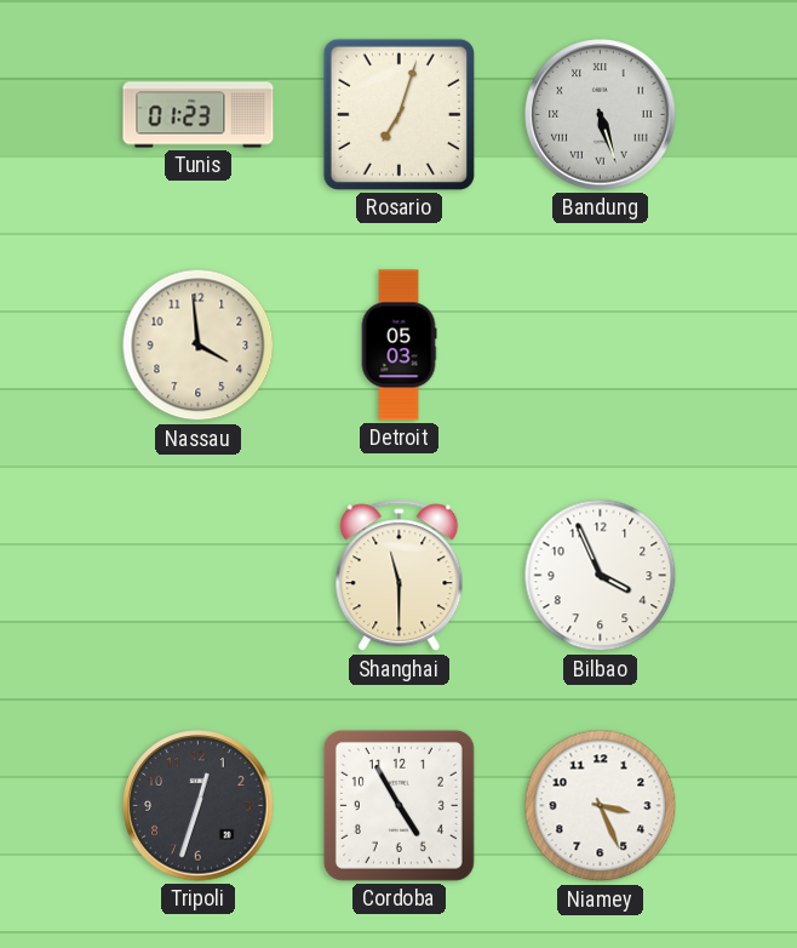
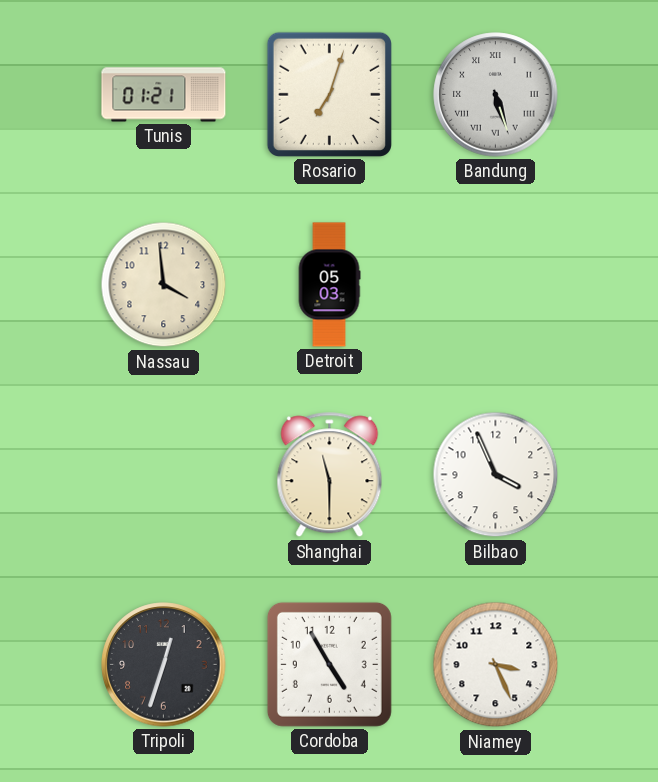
Tunis: 01:23 -> 01:21 (164, 95)
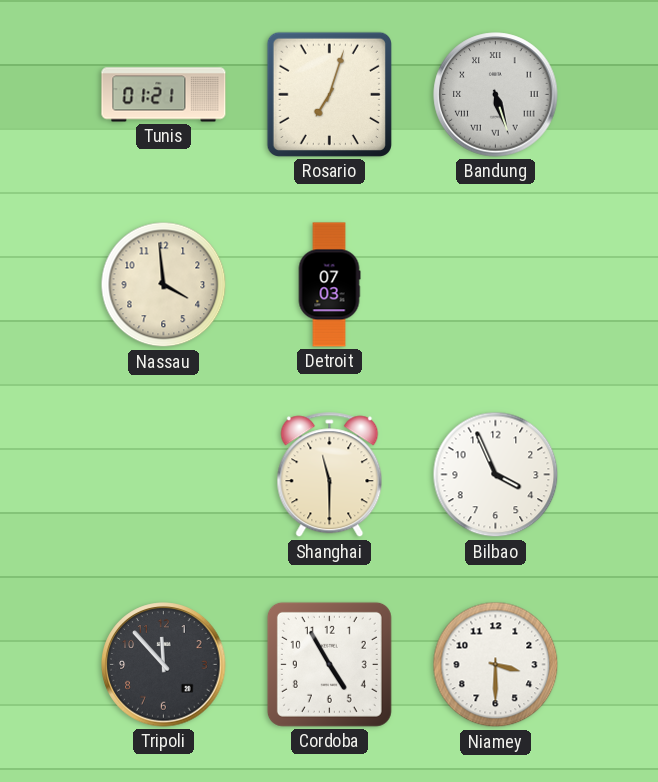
Detroit: 05:03 -> 07:03 (329, 285)
Tripoli: 12:33 -> 11:53 (164, 665)
Niamey: 3:26 -> 3:30 (496, 665)
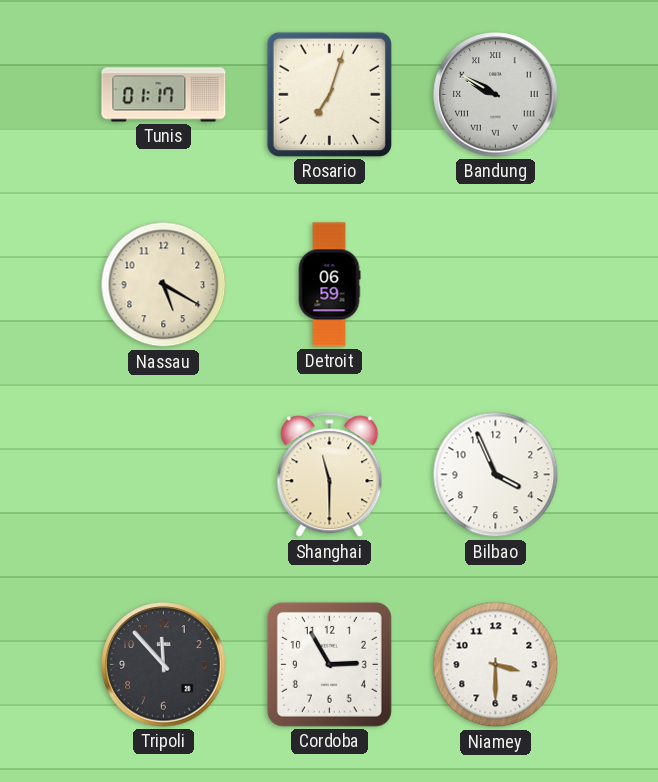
Tunis: 01:21 -> 01:17 (164, 95)
Bandung: 5:27 -> 9:50 (496, 95)
Nassau: 3:59 -> 5:20 (164, 285)
Detroit: 07:03 -> 06:59 (329, 285)
Cordoba: 4:55 -> 2:55 (329, 664)
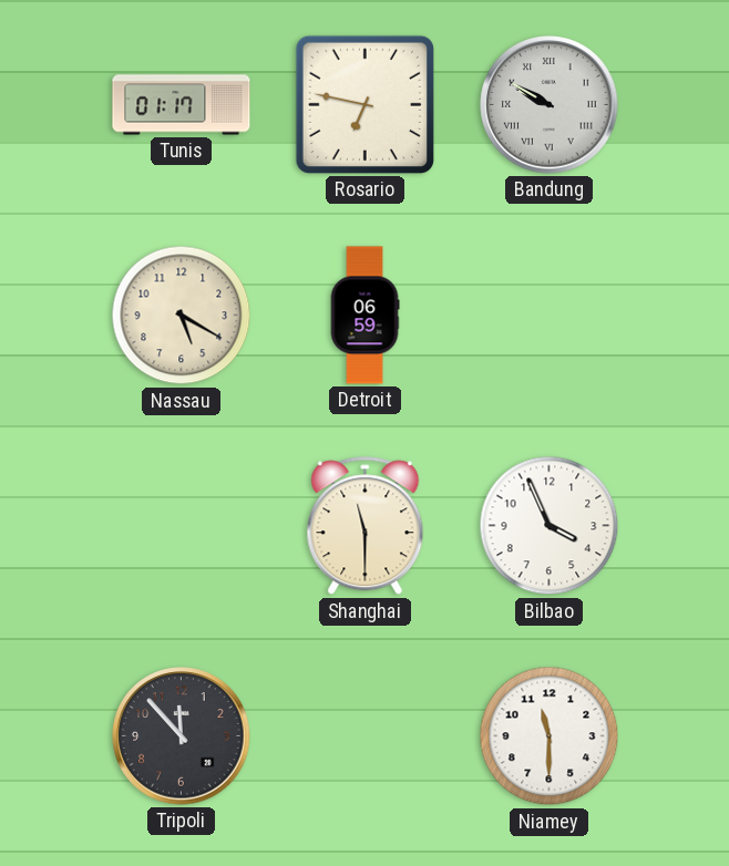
Rosario: 7:03 -> 6:47 (364, 104)
Cordoba: 2:55 -> none (329, 664)
Niamey: 3:30 -> 11:30 (550, 736)
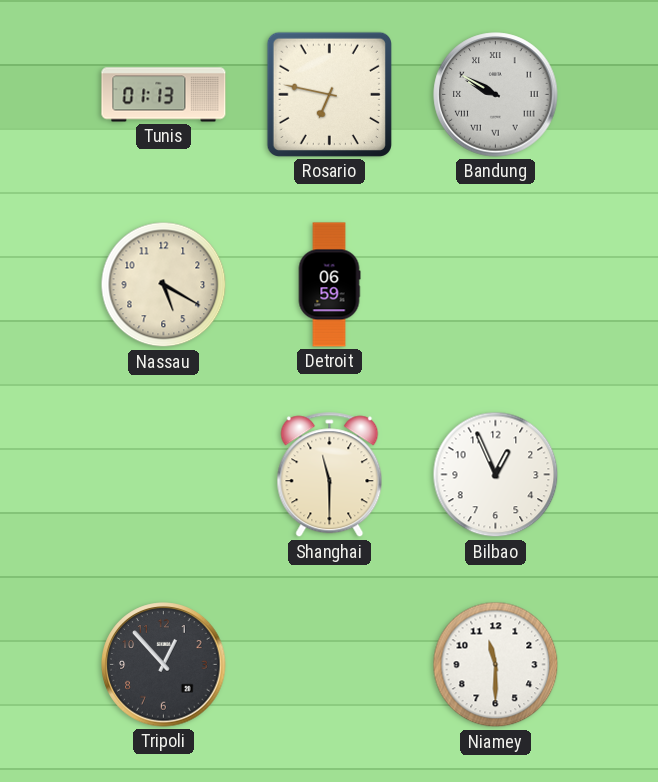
Tunis: 01:17 -> 01:13 (164, 95)
Bilbao: 3:56 -> 12:56 (496, 475)
Tripoli: 11:53 -> 12:53 (164, 665)
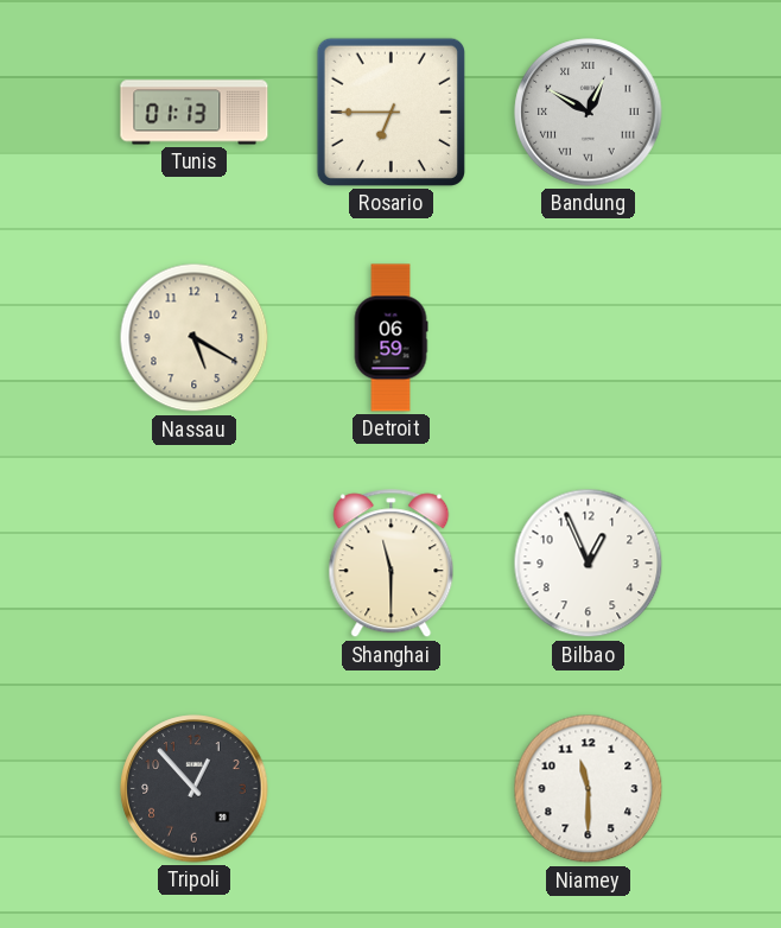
Rosario: 6:47 -> 6:45 (390, 112)
Bandung: 9:50 -> 12:50 (589, 113)
